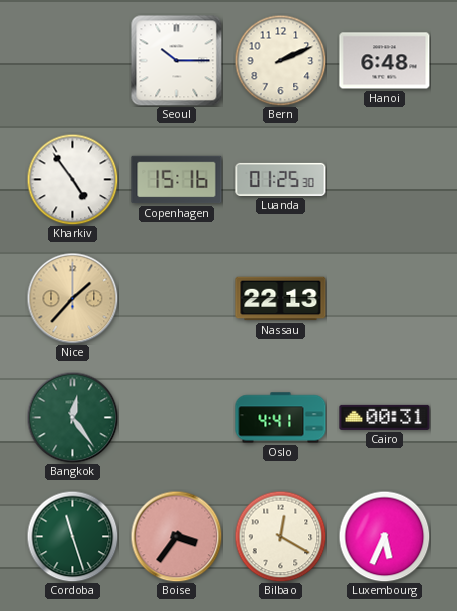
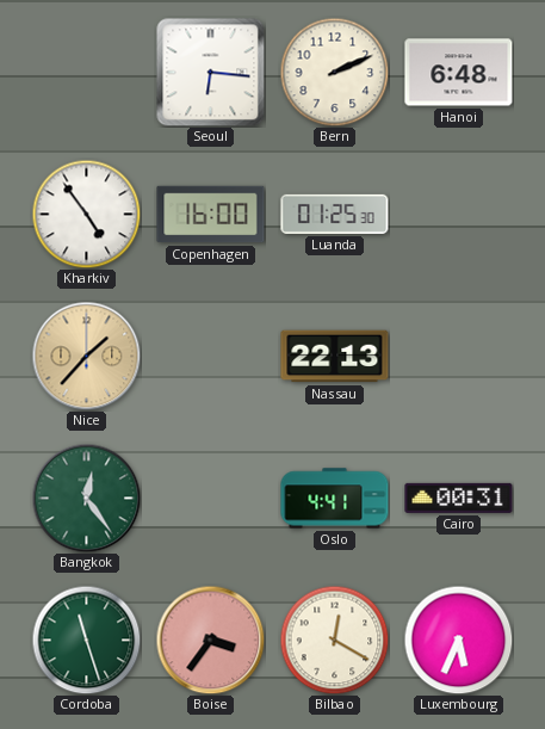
Seoul: 10:15 -> 6:16 (210, 72)
Copenhagen: 15:16 -> 16:00 (211, 215)
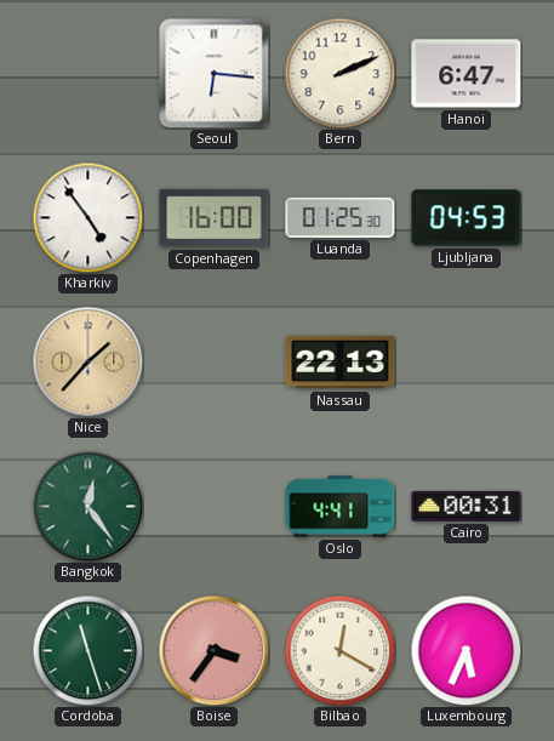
Hanoi: 6:48 -> 6:47 (467, 74)
Ljubljana: none -> 04:53 (467, 218)
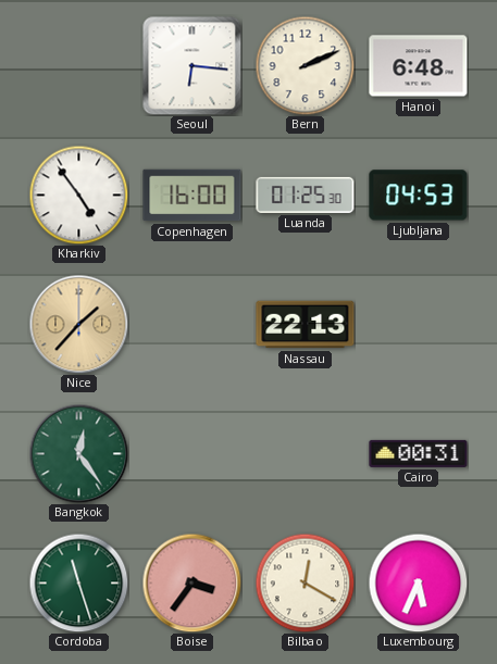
Hanoi: 6:47 -> 6:48 (419, 66)
Oslo: 4:41 -> none (341, 507)
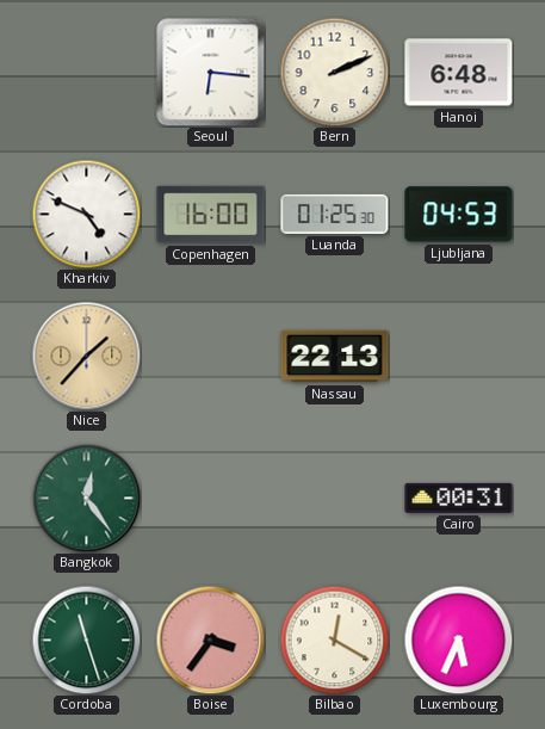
Kharkiv: 4:54 -> 4:49 (86, 214)
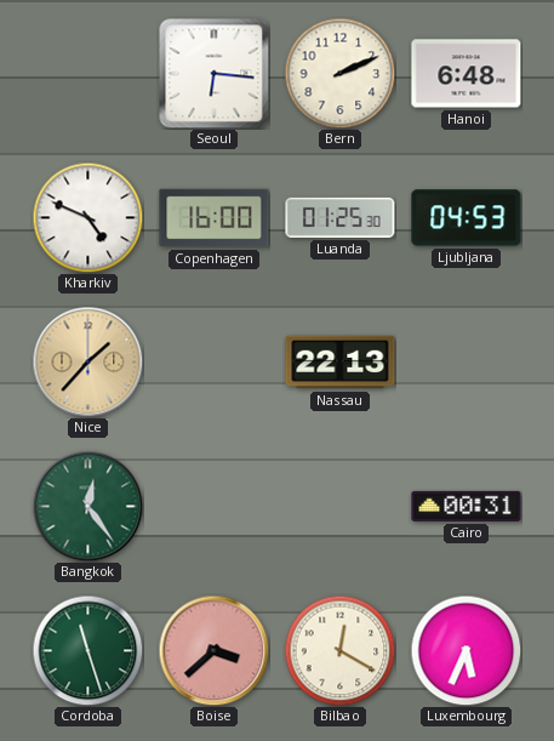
Boise: 3:36 -> 3:38 (213, 650)
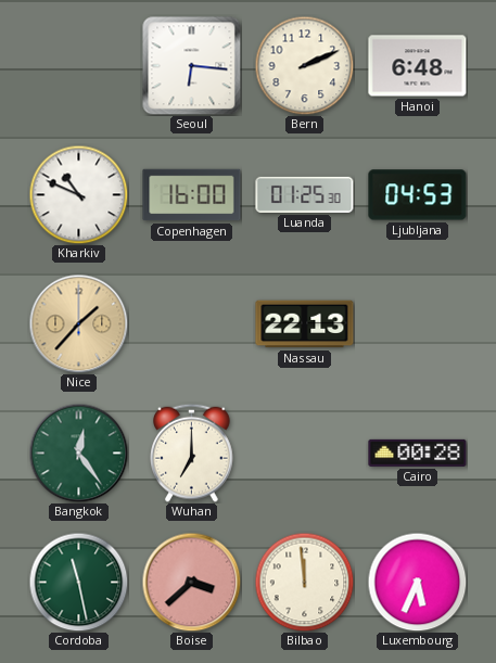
Kharkiv: 4:49 -> 10:49 (78, 194)
Wuhan: none -> 7:00 (192, 452)
Cairo: 00:31 -> 00:28 (418, 452)
Cordoba: 11:27 -> 11:28 (78, 582)
Bilbao: 12:20 -> 11:59 (304, 582)
